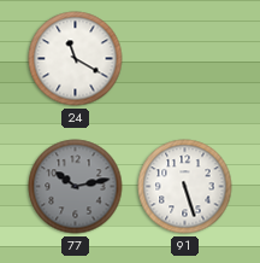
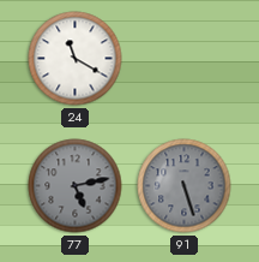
77: 10:13 -> 5:13 (76, 186)
91 dial: white -> grey (185, 186)
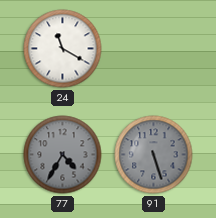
77: 5:13 -> 4:35 (63, 155)
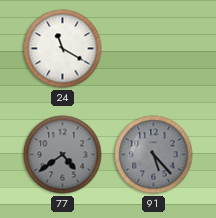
77: 4:35 -> 4:39 (63, 155)
91: 5:27 -> 5:23 (154, 155)
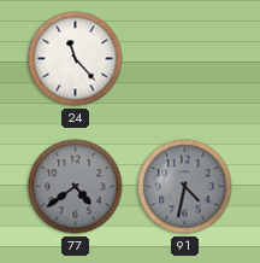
24: 11:20 -> 11:23 (76, 59)
91: 5:23 -> 4:32 (185, 187)
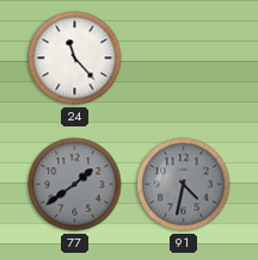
77: 4:39 -> 1:39 (75, 185)
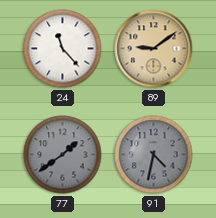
89: none -> 9:09 (154, 49)
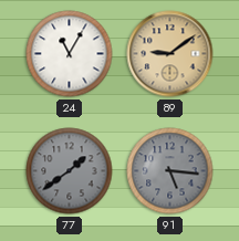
24: 11:23 -> 11:05 (70, 54)
91: 4:32 -> 5:16 (170, 171)
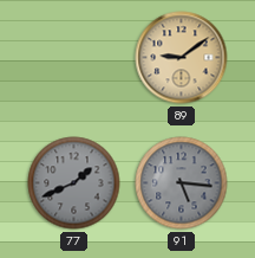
24: 11:05 -> none (70, 54)
77: 1:39 -> 1:41 (74, 183)
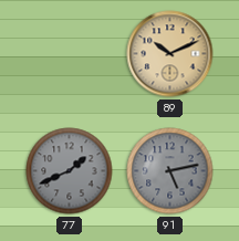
89: 9:09 -> 10:11 (170, 54)
91: 5:16 -> 5:13 (170, 171)
